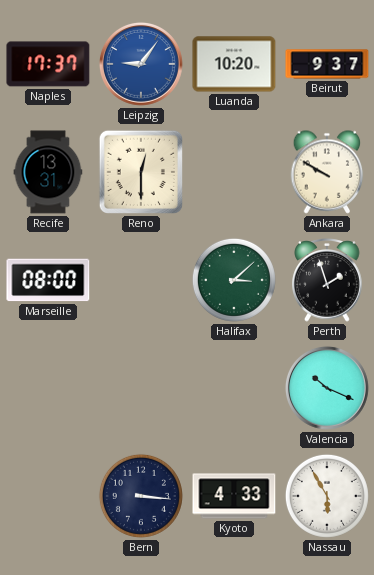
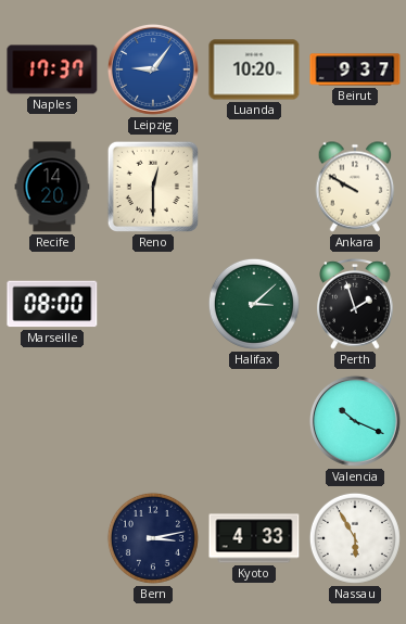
Recife: 13:31 -> 14:20 (52, 187)
Bern: 3:16 -> 3:13 (153, 538)
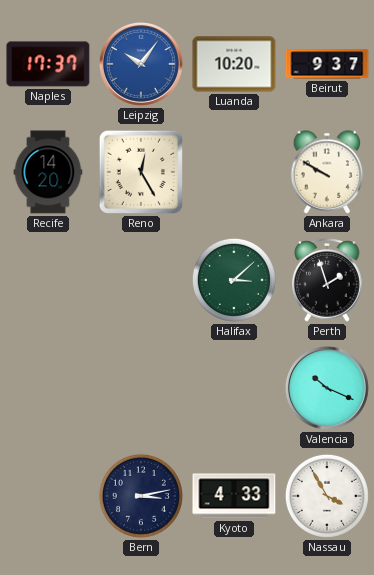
Leipzig: 9:06 -> 10:06 (141, 64)
Reno: 12:30 -> 12:25 (141, 172)
Marseille: 08:00 -> none (52, 304)
Nassau: 5:55 -> 3:55 (327, 496)
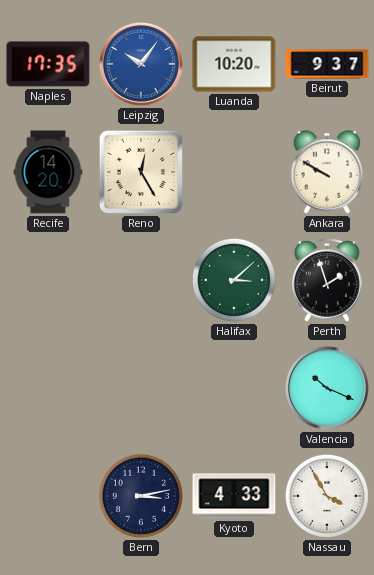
Naples: 17:37 -> 17:35 (48, 64)
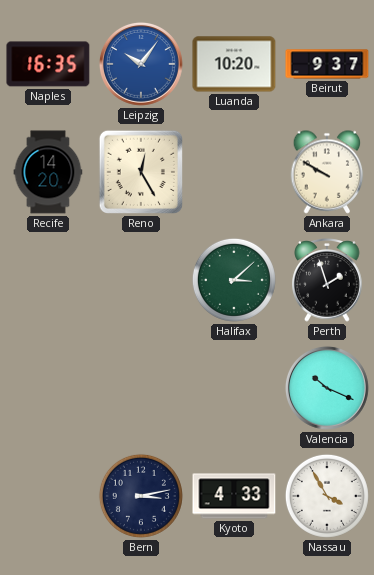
Naples: 17:35 -> 16:35 (48, 64)
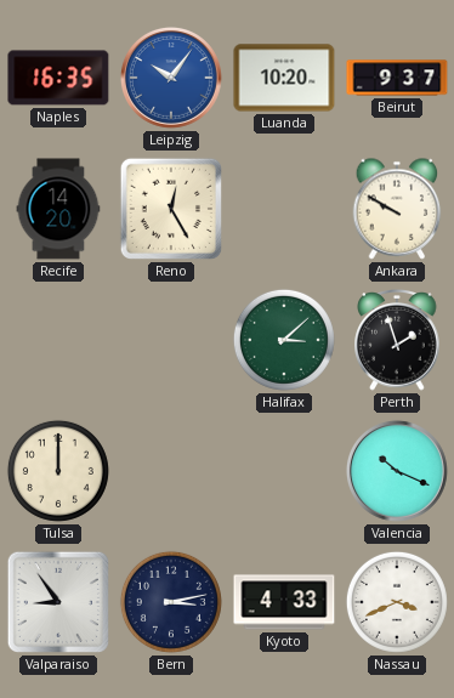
Tulsa: none -> 12:00 (58, 471)
Valparaiso: none -> 8:54 (58, 602)
Nassau: 3:55 -> 3:41 (397, 602)
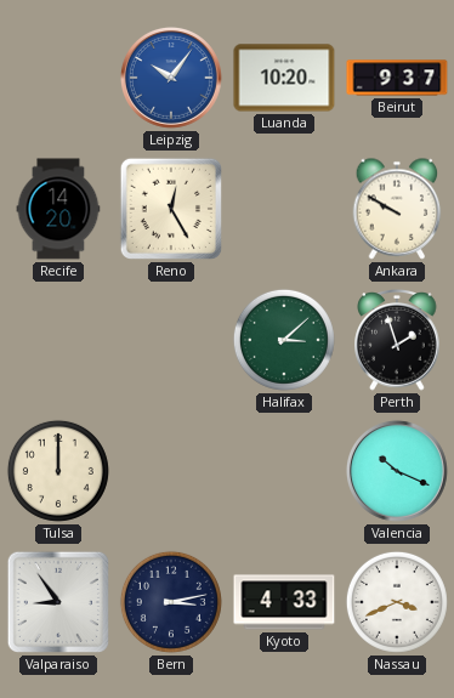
Naples: 16:35 -> none (58, 78)
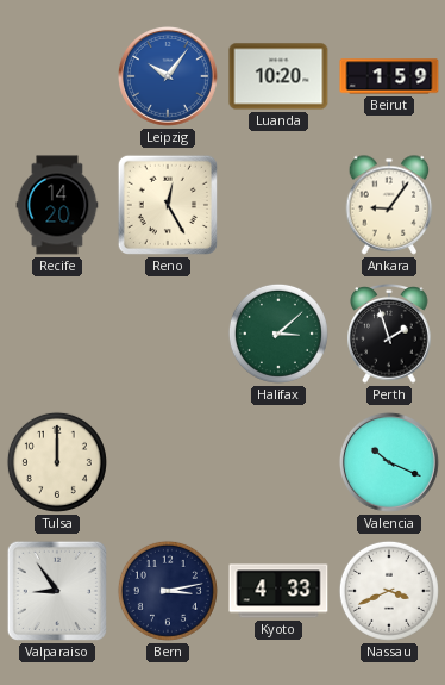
Beirut: 9:37 -> 1:59 (389, 76)
Ankara: 9:50 -> 9:06 (389, 205)
